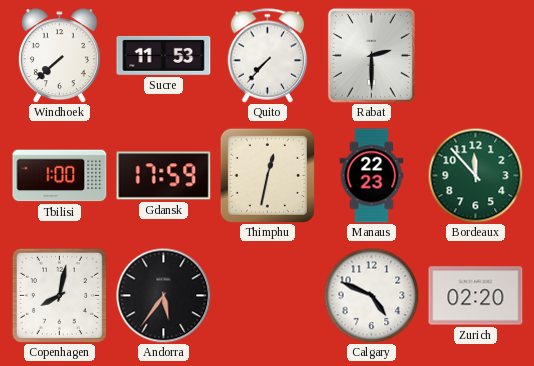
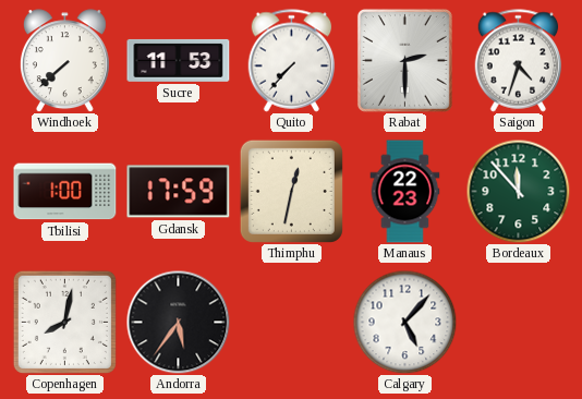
Saigon: none -> 4:33 (519, 61)
Calgary: 4:49 -> 5:07 (404, 322)
Zurich: 02:20 -> none (476, 296)
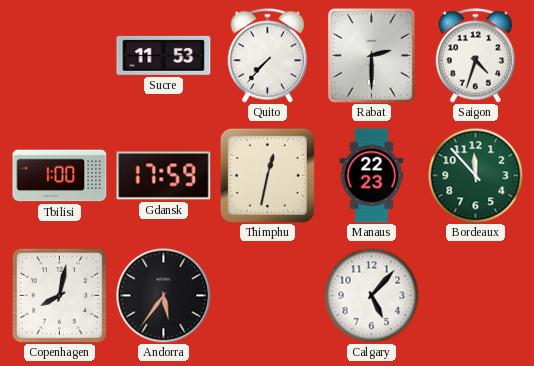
Windhoek: 7:38 -> none (64, 61)
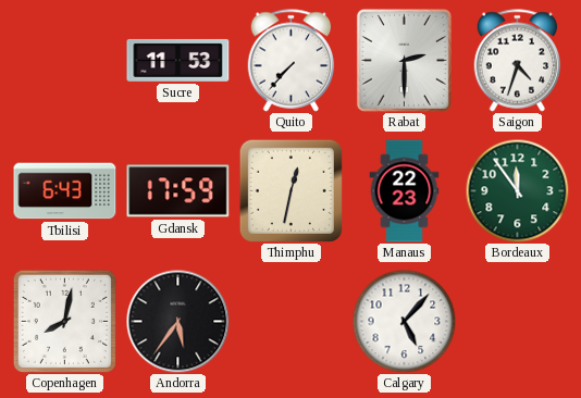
Tbilisi: 1:00 -> 6:43 (65, 191)
Bordeaux: 11:53 -> 11:54 (517, 190)
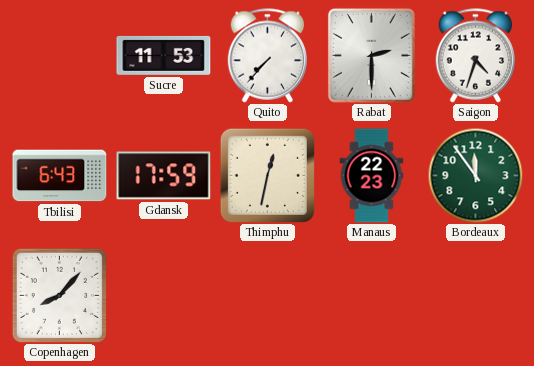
Copenhagen: 8:02 -> 8:07 (59, 295)
Andorra: 5:36 -> none (177, 321)
Calgary: 5:07 -> none (404, 321)
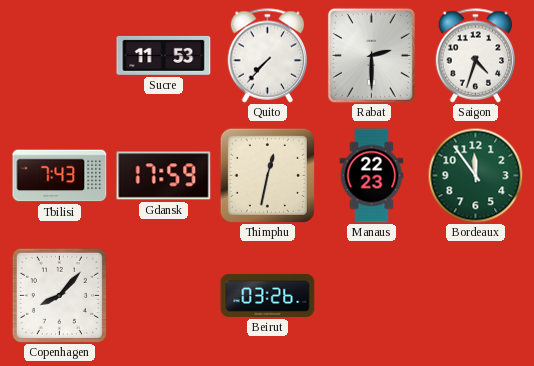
Tbilisi: 6:43 -> 7:43 (60, 176)
Beirut: none -> 03:26 (268, 295)
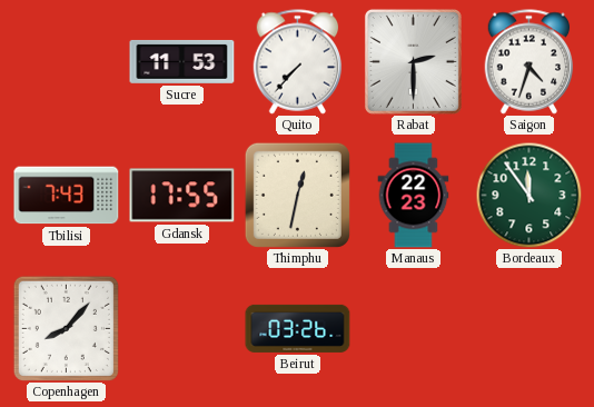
Gdansk: 17:59 -> 17:55 (182, 196)
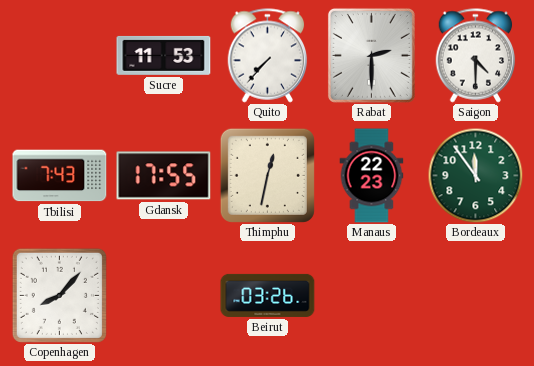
Saigon: 4:33 -> 4:30 (476, 56)
